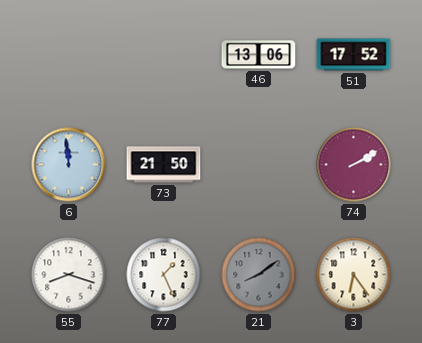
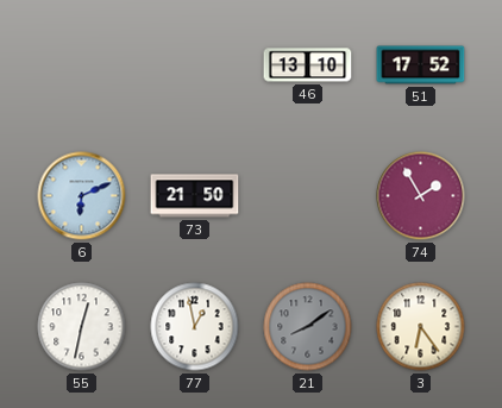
46: 13:06 -> 13:10 (308, 65)
6: 11:59 -> 6:11 (82, 196)
74: 2:10 -> 1:55 (421, 196)
55: 8:18 -> 12:32 (82, 327)
77: 1:26 -> 12:58 (195, 327)
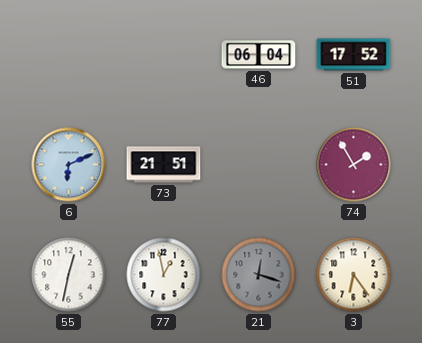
46: 13:10 -> 06:04 (259, 55)
73: 21:50 -> 21:51 (164, 165)
21: 8:09 -> 12:18 (259, 275)
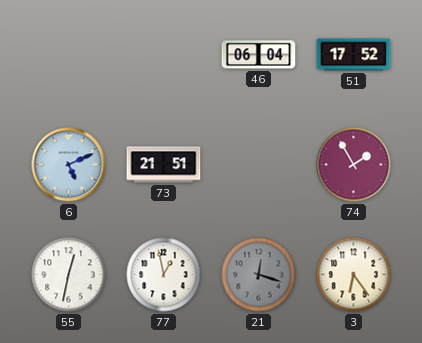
6: 6:11 -> 5:11 (69, 165)
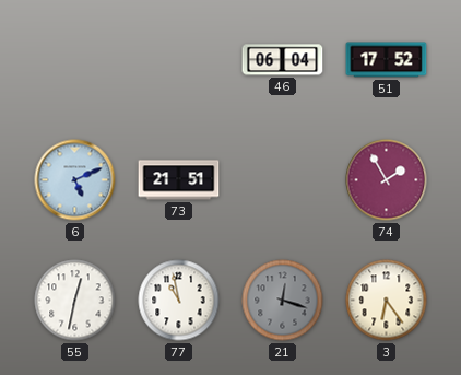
77: 12:58 -> 10:58 (179, 301)
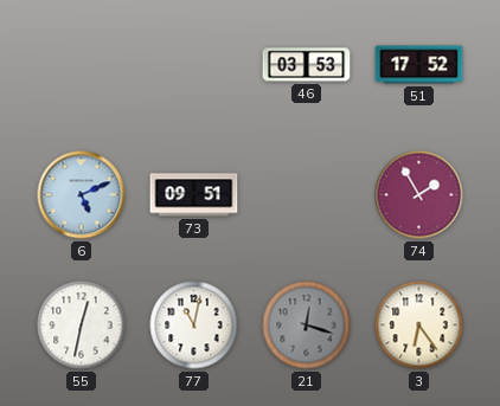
46: 06:04 -> 03:53 (307, 65)
73: 21:51 -> 09:51 (194, 195)
77: 10:58 -> 11:02 (194, 326)
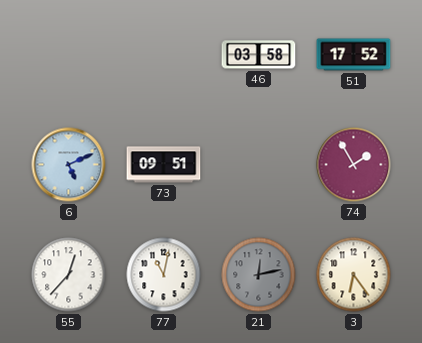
46: 03:53 -> 03:58 (259, 55)
55: 12:32 -> 12:37 (69, 275)
21: 12:18 -> 12:13 (259, 275)
